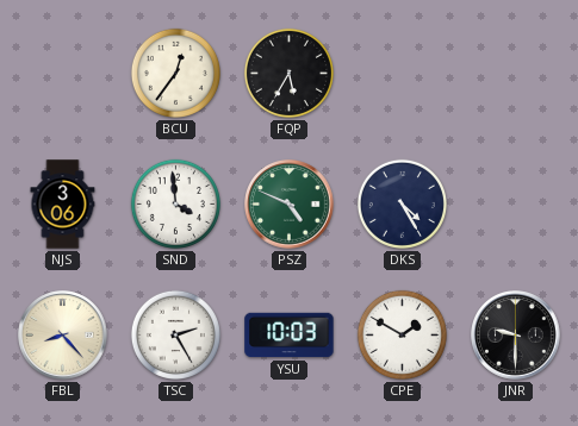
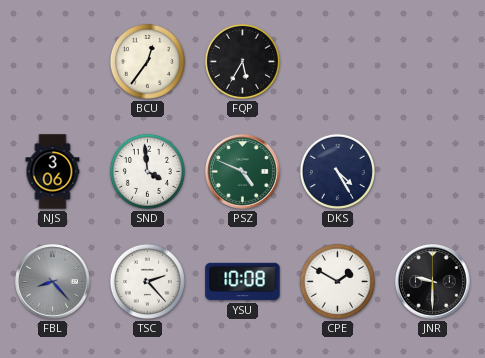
FBL dial: cream -> grey (53, 282)
TSC: 2:25 -> 2:23 (147, 281)
YSU: 10:03 -> 10:08 (243, 282)
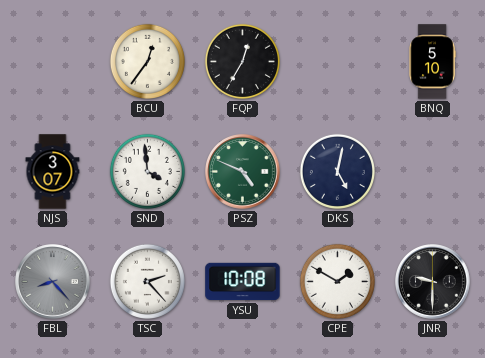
FQP: 5:35 -> 12:35 (242, 61)
BNQ: none -> 5:10 (432, 62)
NJS: 3:06 -> 3:07 (53, 172)
DKS: 4:25 -> 5:02 (337, 171)
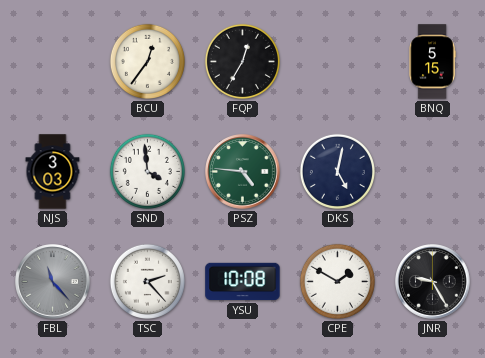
BNQ: 5:10 -> 5:15 (432, 62)
NJS: 3:07 -> 3:03 (53, 172)
PSZ: 4:49 -> 4:46 (243, 172)
FBL: 8:23 -> 11:23 (53, 282)
JNR: 9:30 -> 9:25 (433, 282)
